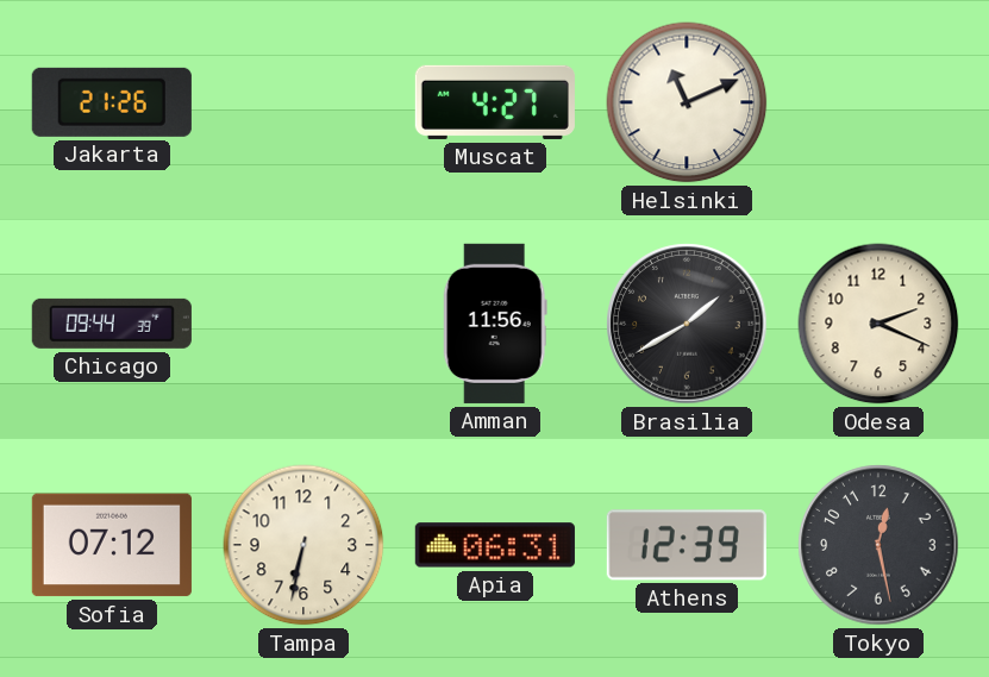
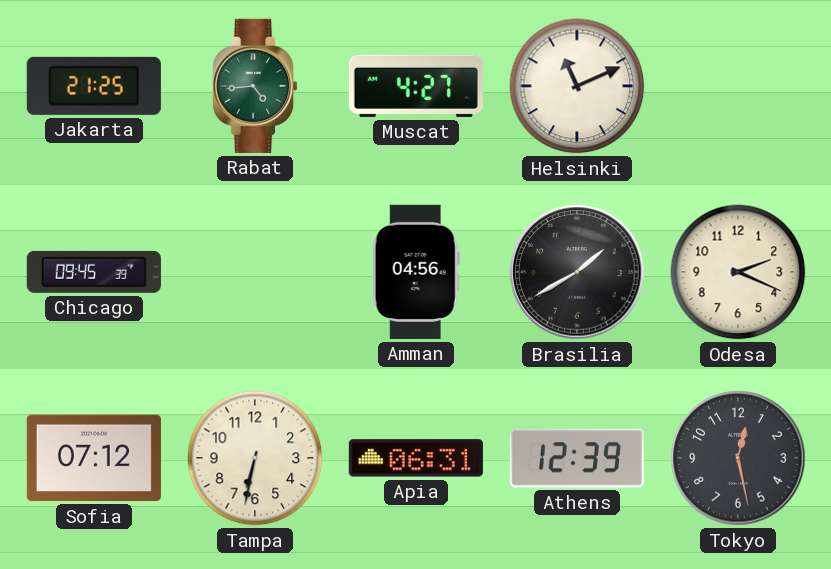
Jakarta: 21:26 -> 21:25 (94, 86)
Rabat: none -> 4:44 (256, 86)
Chicago: 09:44 -> 09:45 (94, 272)
Amman: 11:56 -> 04:56 (416, 272)
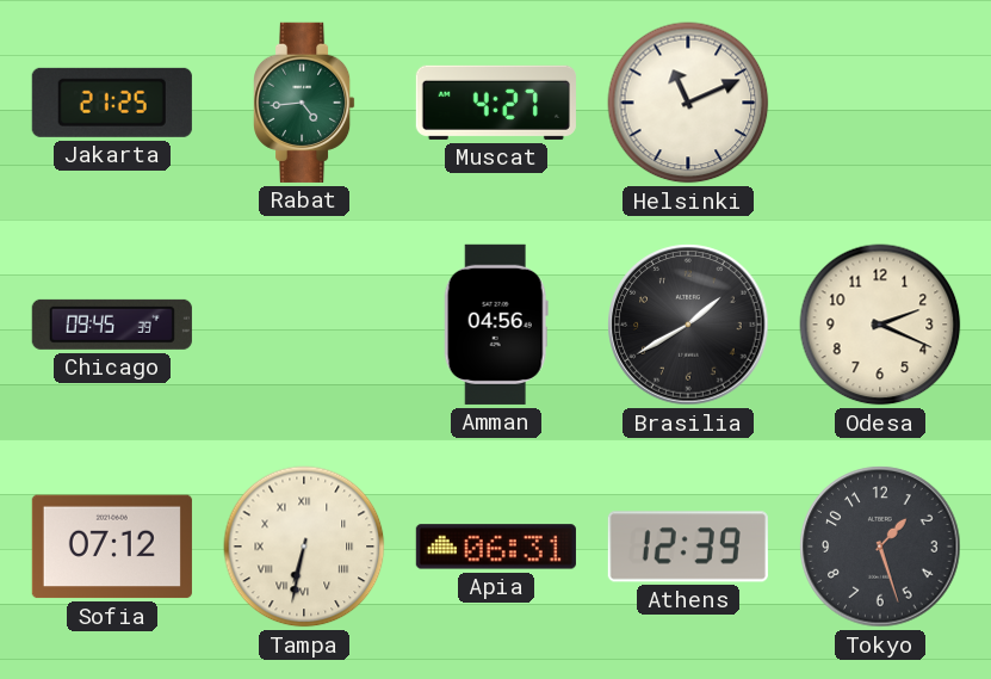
Tampa numerals: Arabic -> Roman (304, 547)
Tokyo: 12:28 -> 1:27 (880, 547)
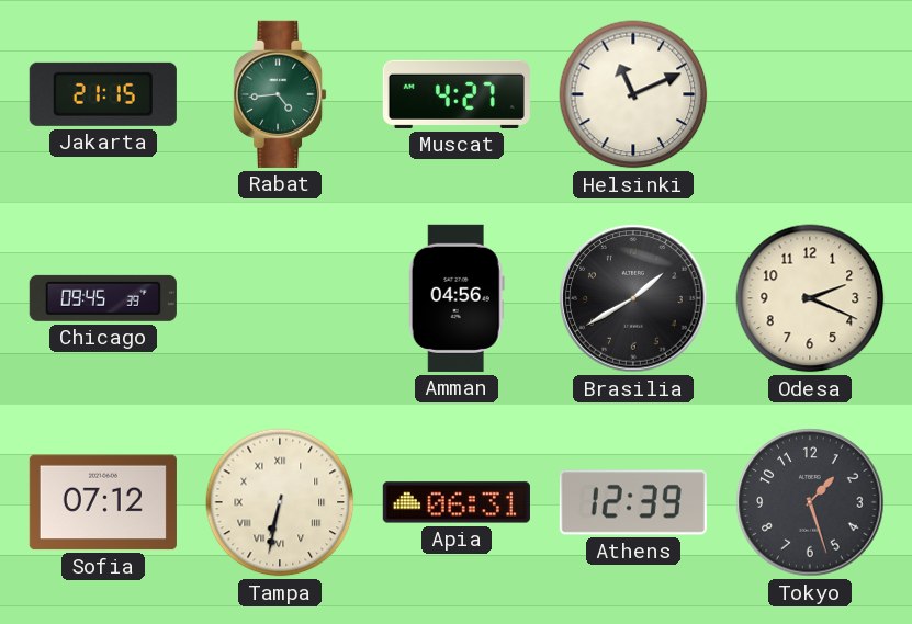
Jakarta: 21:25 -> 21:15 (103, 94)
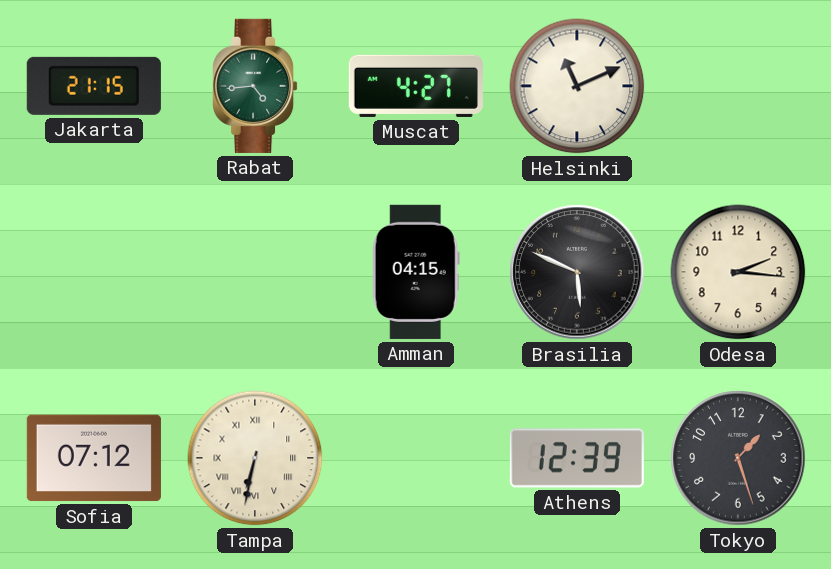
Chicago: 09:45 -> none (103, 298)
Amman: 04:56 -> 04:15 (416, 272)
Brasilia: 1:40 -> 5:49 (577, 272)
Odesa: 2:19 -> 2:16 (738, 272)
Apia: 06:31 -> none (457, 502)
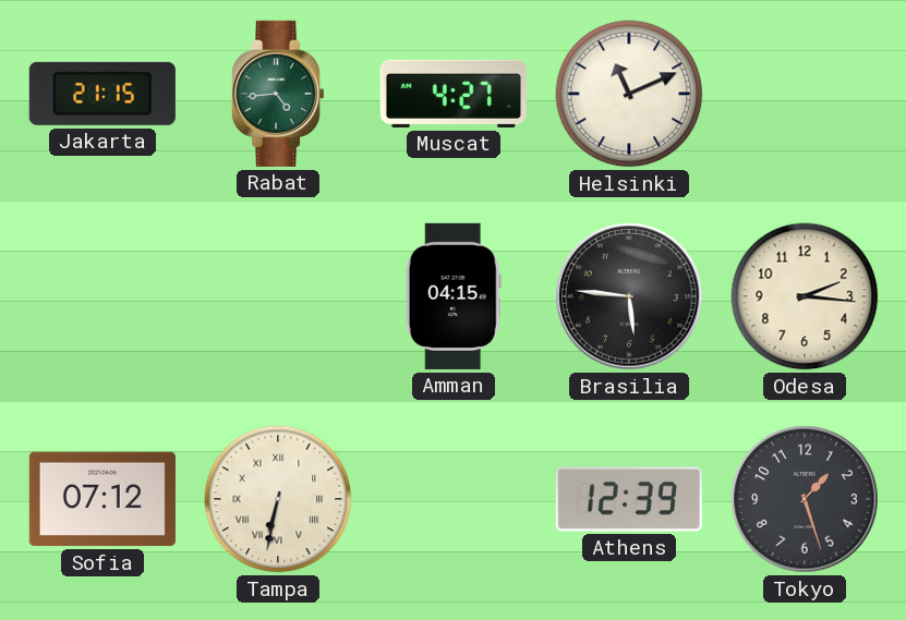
Brasilia: 5:49 -> 5:46 (629, 296)
